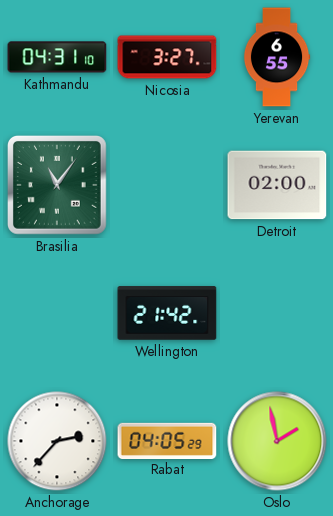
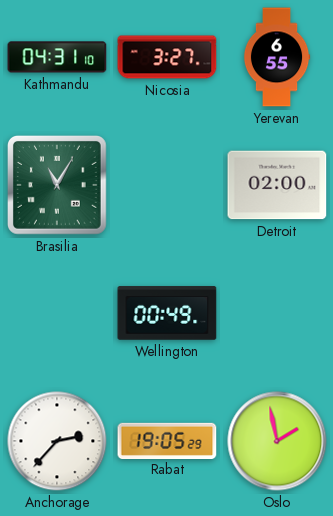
Brasilia: 11:06 -> 11:05 (57, 185)
Wellington: 21:42 -> 00:49 (167, 313)
Rabat: 04:05 -> 19:05 (167, 440)
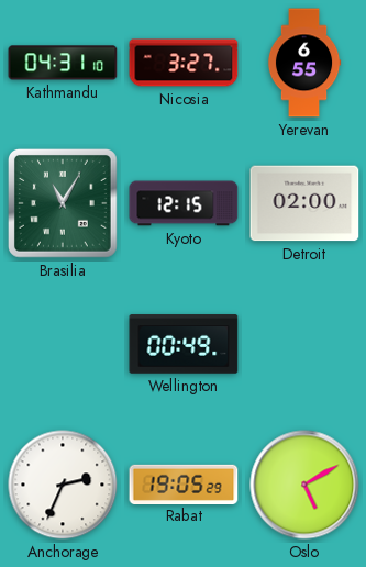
Kyoto: none -> 12:15 (184, 203)
Anchorage: 2:37 -> 2:34 (63, 485)
Oslo: 1:58 -> 5:10 (304, 485)
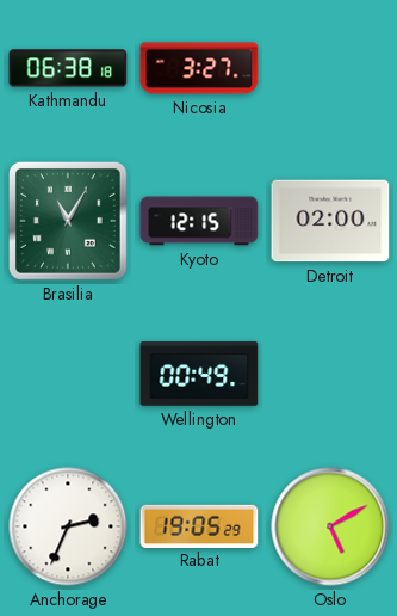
Kathmandu: 04:31 -> 06:38 (68, 68)
Yerevan: 6:55 -> none (304, 63)
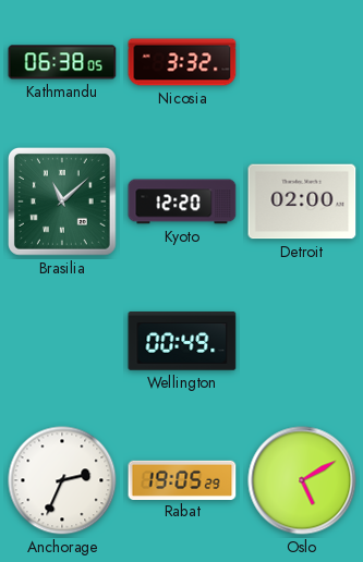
Kathmandu: 06:38:18 -> 06:38:05 (62, 62)
Nicosia: 3:27 -> 3:32 (182, 62)
Brasilia: 11:05 -> 11:08 (62, 201)
Kyoto: 12:15 -> 12:20 (182, 201)
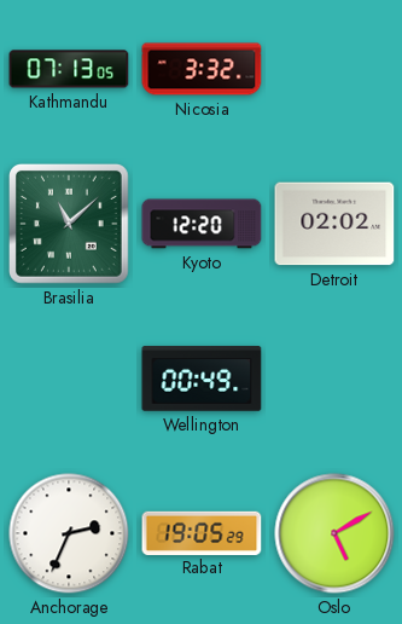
Kathmandu: 06:38 -> 07:13 (69, 69)
Detroit: 02:00 -> 02:02 (334, 224)
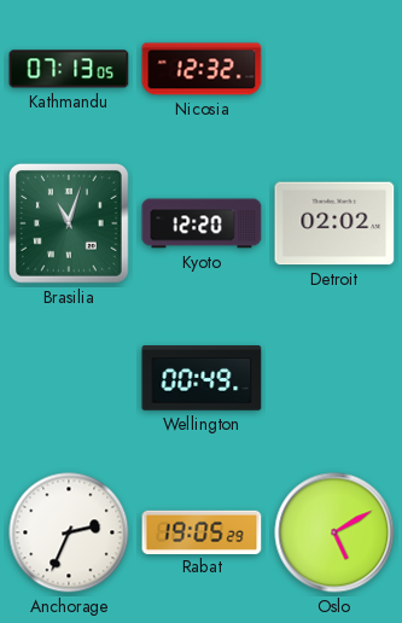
Nicosia: 3:32 -> 12:32 (202, 69)
Brasilia: 11:08 -> 11:03 (69, 223)
